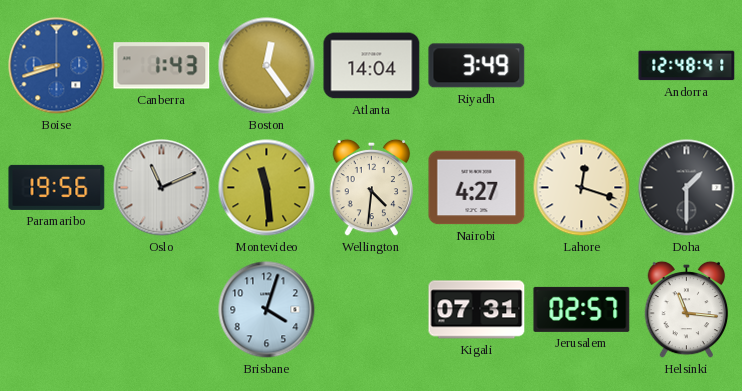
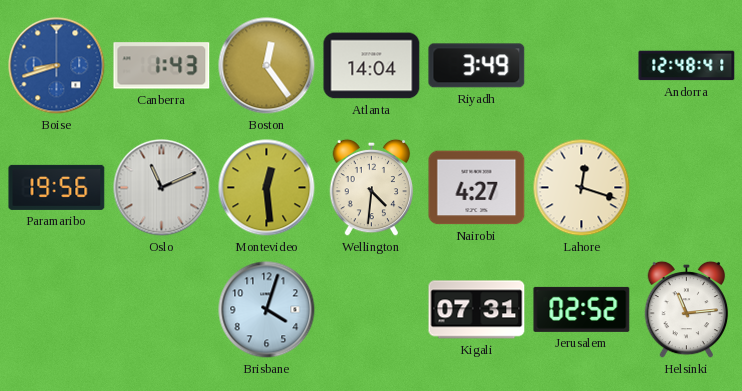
Montevideo: 11:29 -> 12:29 (267, 188)
Doha: 1:30 -> none (687, 188)
Jerusalem: 02:57 -> 02:52 (582, 309)
Helsinki: 11:16 -> 11:14 (687, 310)
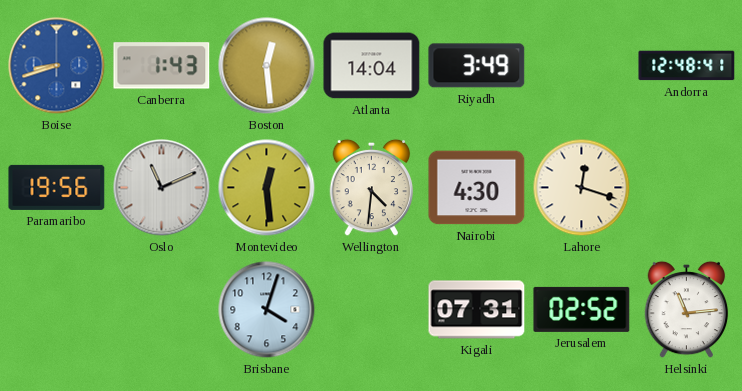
Boston: 12:24 -> 12:29 (267, 66)
Nairobi: 4:27 -> 4:30 (477, 188)
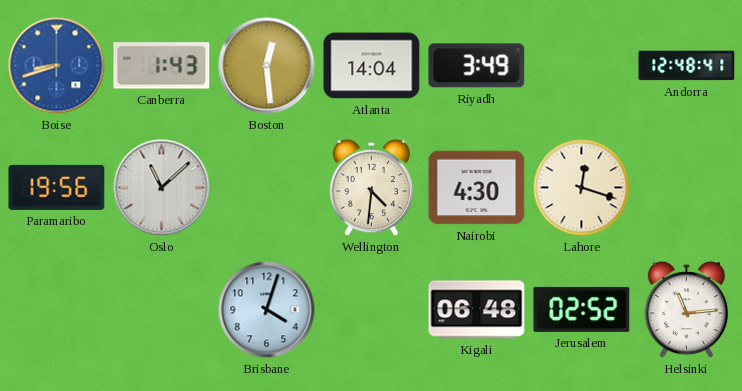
Oslo: 11:11 -> 11:08 (162, 188)
Montevideo: 12:29 -> none (267, 188)
Kigali: 07:31 -> 06:48 (477, 310)
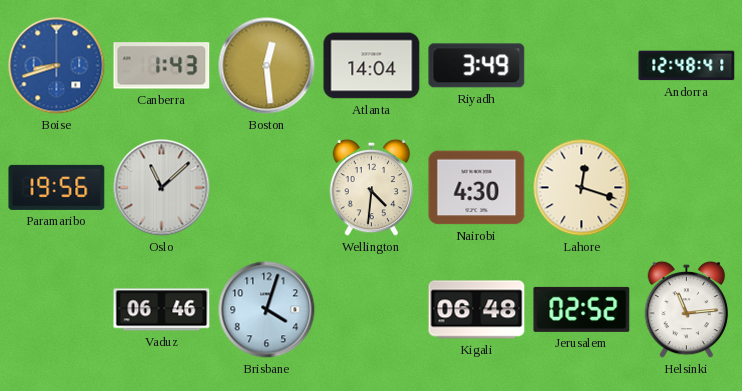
Vaduz: none -> 06:46 (162, 310)
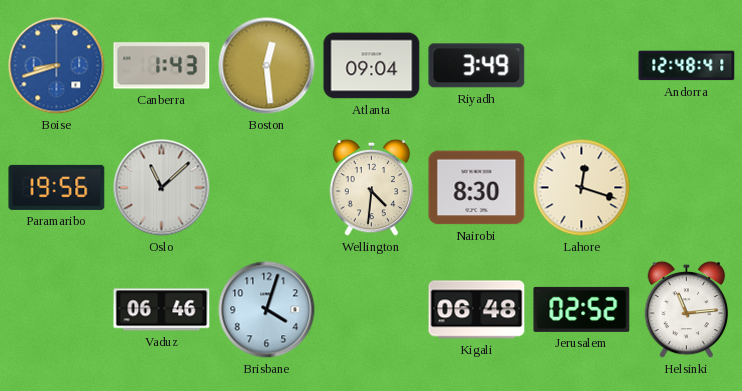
Atlanta: 14:04 -> 09:04 (372, 66)
Nairobi: 4:30 -> 8:30 (477, 188)
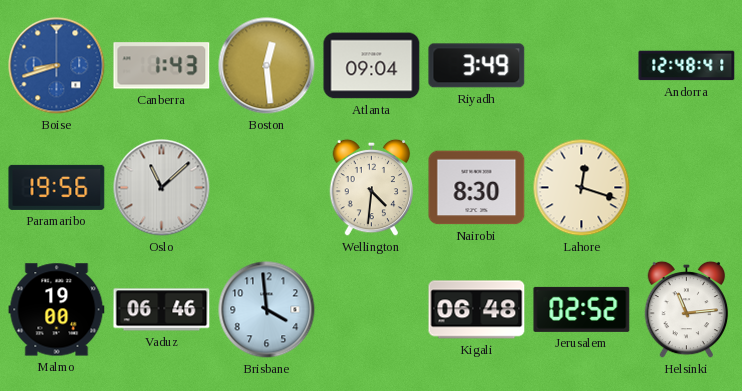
Malmo: none -> 19:00 (57, 310)
Brisbane: 4:03 -> 3:59 (267, 310)
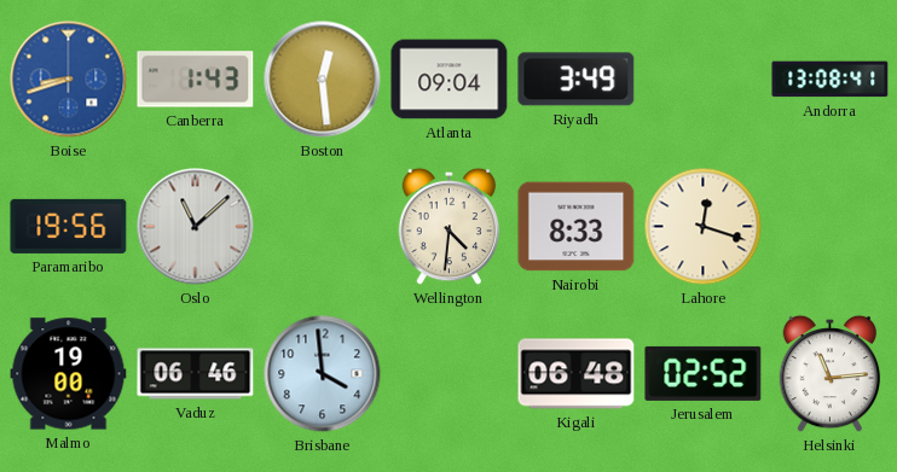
Andorra: 12:48 -> 13:08 (831, 80)
Nairobi: 8:30 -> 8:33 (577, 227)
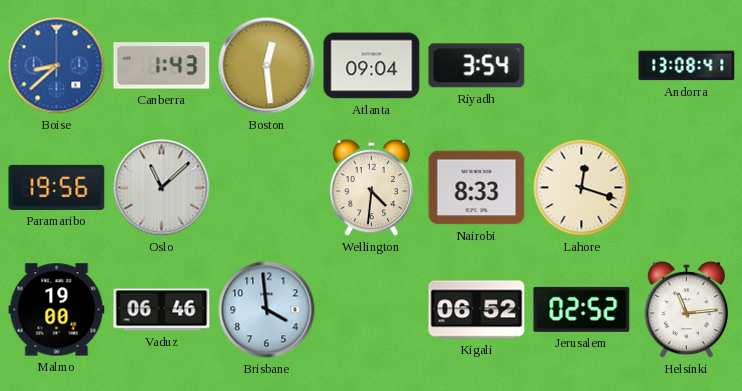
Boise: 8:42 -> 8:38 (57, 66)
Riyadh: 3:49 -> 3:54 (477, 66)
Kigali: 06:48 -> 06:52 (477, 310)
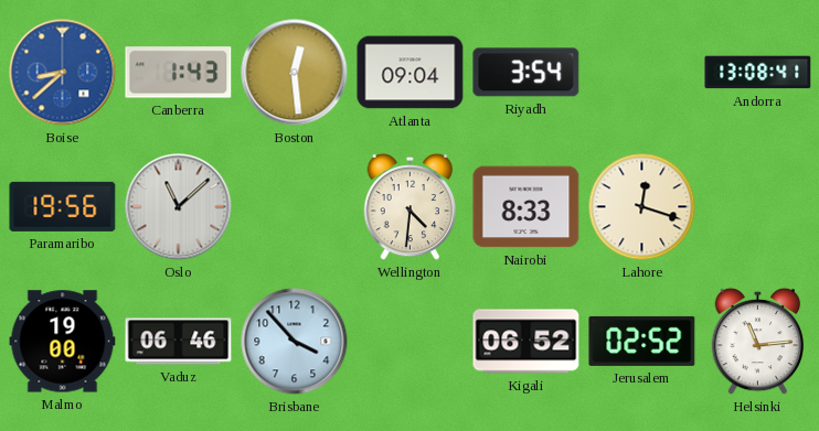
Brisbane: 3:59 -> 3:53 (295, 342)
